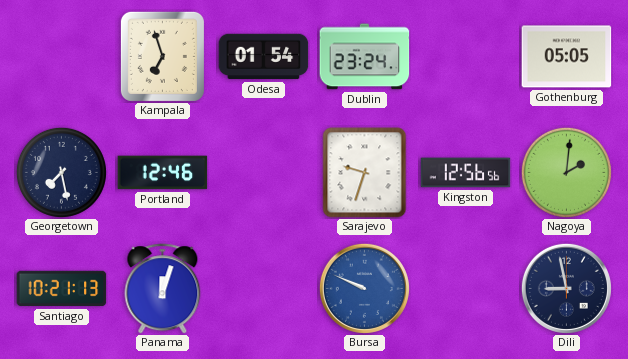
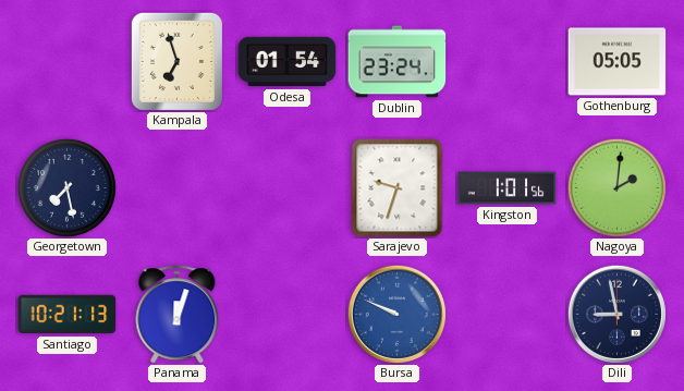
Portland: 12:46 -> none (163, 173)
Kingston: 12:56 -> 1:01 (508, 188)
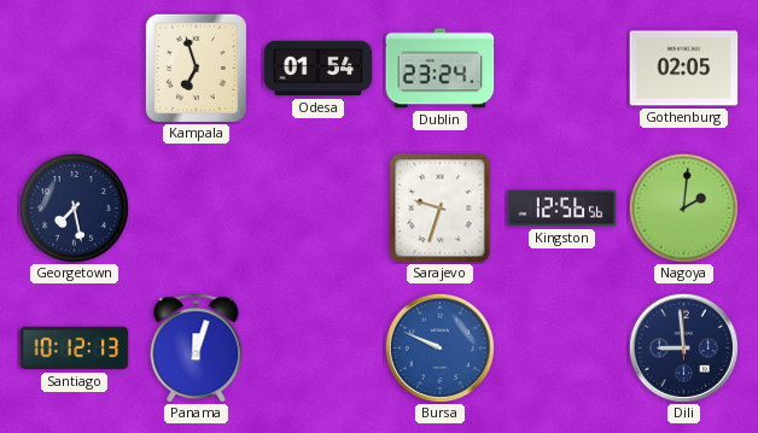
Gothenburg: 05:05 -> 02:05 (684, 69)
Kingston: 1:01 -> 12:56 (562, 209)
Santiago: 10:21 -> 10:12 (75, 349)
Dili: 8:58 -> 8:59 (683, 347)
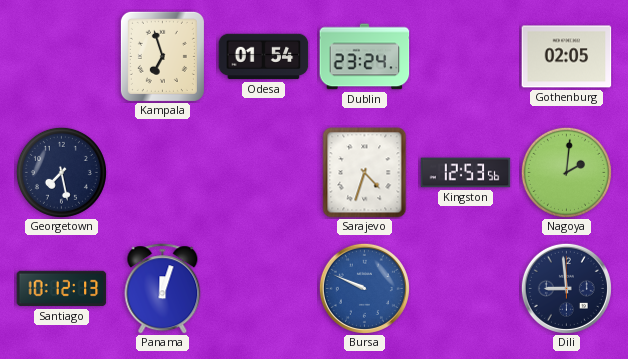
Sarajevo: 9:33 -> 4:33 (365, 173)
Kingston: 12:56 -> 12:53 (466, 173)
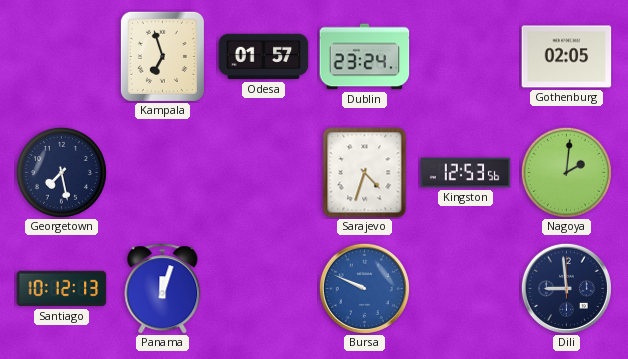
Odesa: 01:54 -> 01:57 (264, 57)
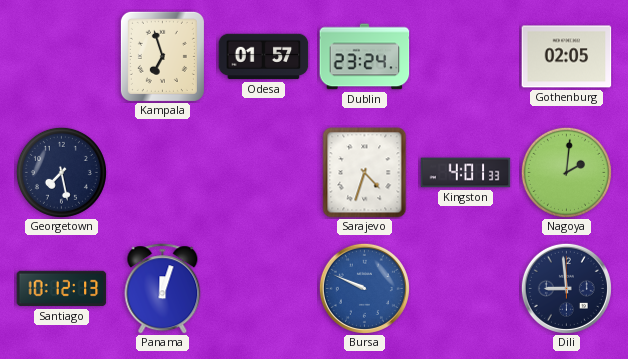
Kingston: 12:53 -> 4:01 (466, 173)
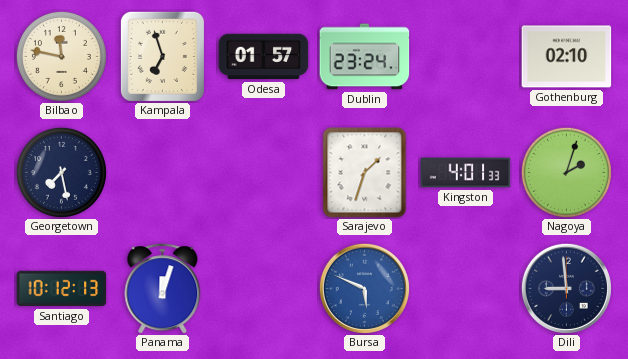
Bilbao: none -> 11:47 (61, 56)
Gothenburg: 02:05 -> 02:10 (567, 57)
Sarajevo: 4:33 -> 1:33 (365, 173)
Nagoya: 2:01 -> 2:03 (566, 172)
Bursa: 9:49 -> 5:49 (364, 288)
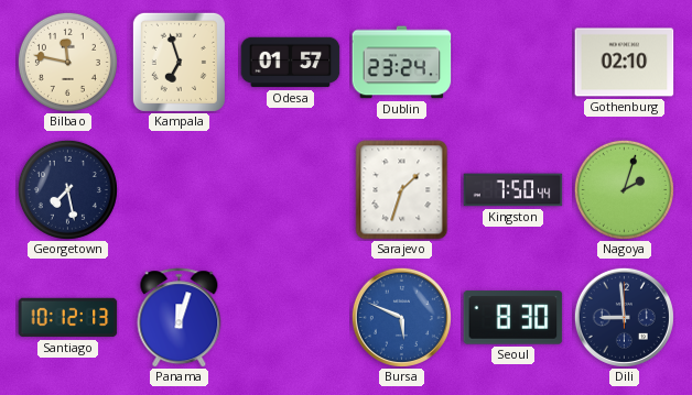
Kingston: 4:01 -> 7:50 (513, 190)
Seoul: none -> 8:30 (513, 318)
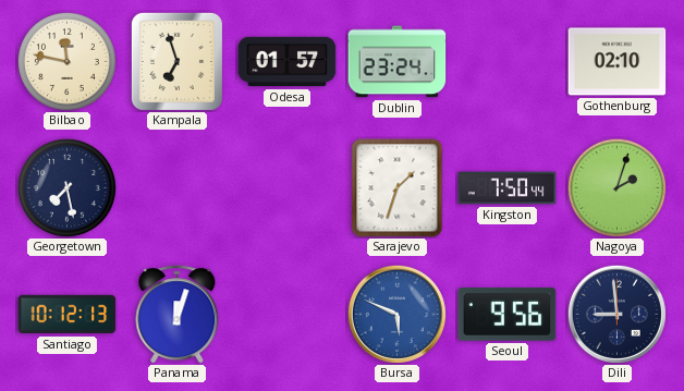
Seoul: 8:30 -> 9:56 (508, 315)
